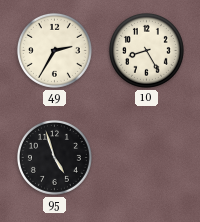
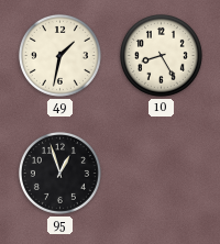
49: 2:35 -> 1:32 (59, 55)
95: 4:57 -> 12:57 (59, 173)
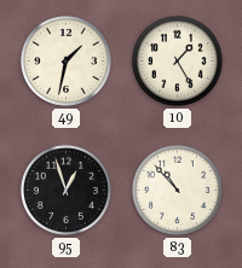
10: 8:25 -> 1:25 (177, 60)
83: none -> 10:53 (177, 190)
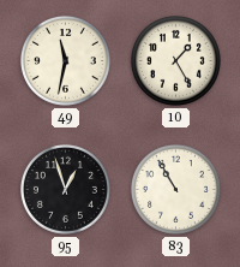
49: 1:32 -> 11:32 (65, 60)
83: 10:53 -> 10:55 (175, 189)
